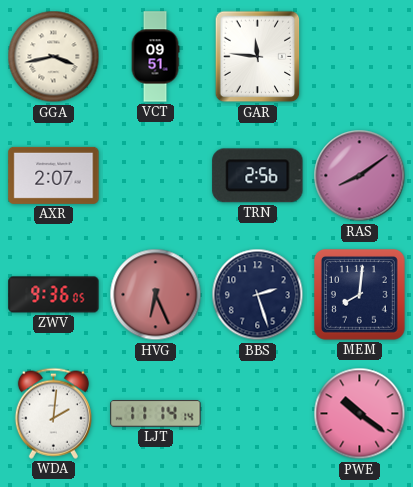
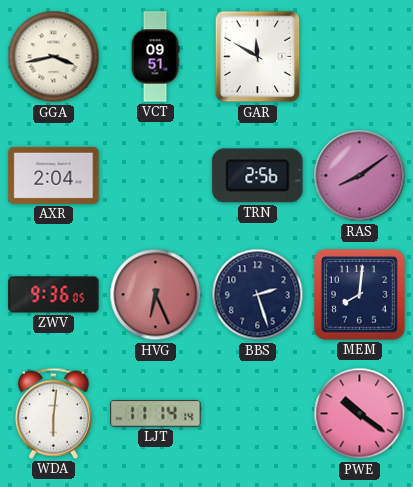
GAR: 11:46 -> 11:50 (258, 57)
AXR: 2:07 -> 2:04 (54, 175)
WDA: 2:01 -> 6:01 (53, 413)
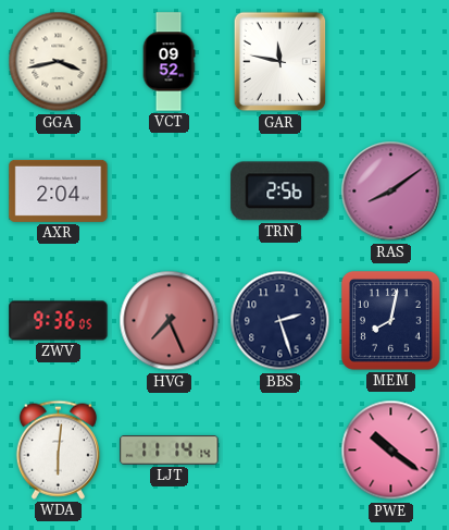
VCT: 09:51 -> 09:52 (169, 62)
GAR: 11:50 -> 11:47 (280, 62)
HVG: 6:26 -> 7:26 (170, 321)
MEM: 8:01 -> 8:02 (391, 321)
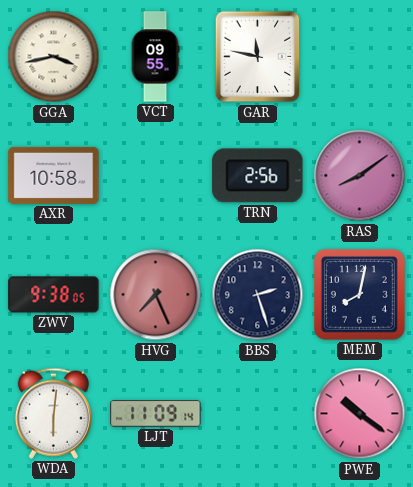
VCT: 09:52 -> 09:55 (155, 57)
AXR: 2:04 -> 10:58 (54, 175)
ZWV: 9:36 -> 9:38 (54, 295)
LJT: 11:14 -> 11:09 (156, 414)
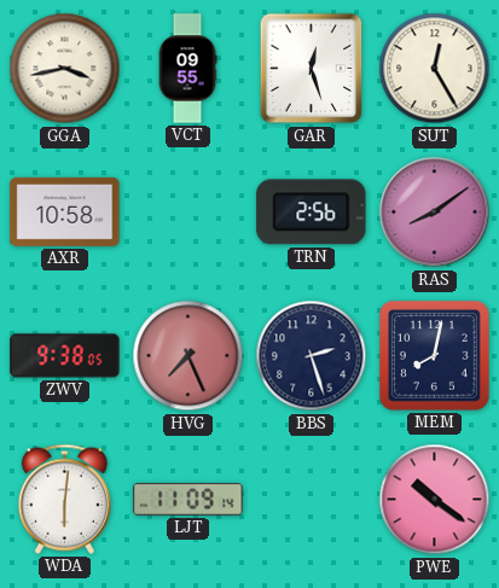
GAR: 11:47 -> 12:27 (312, 69)
SUT: none -> 12:25 (435, 69)
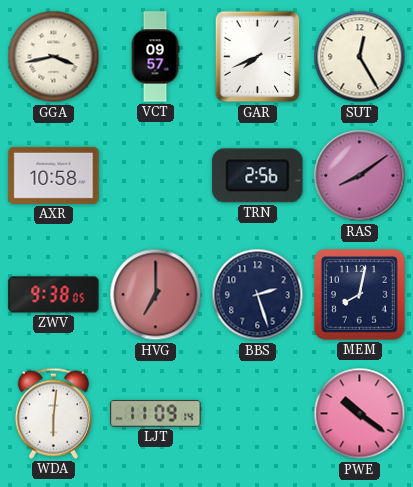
VCT: 09:55 -> 09:57 (155, 57)
GAR: 12:27 -> 7:41 (258, 57)
HVG: 7:26 -> 7:00 (156, 295)
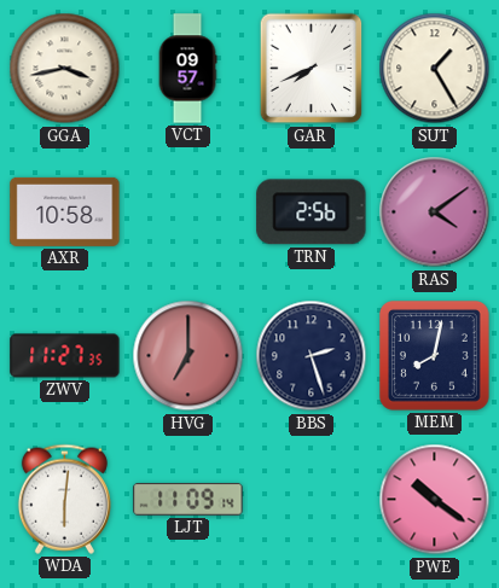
SUT: 12:25 -> 1:25 (435, 69)
RAS: 8:09 -> 4:09 (435, 213)
ZWV: 9:38 -> 11:27 (65, 356)
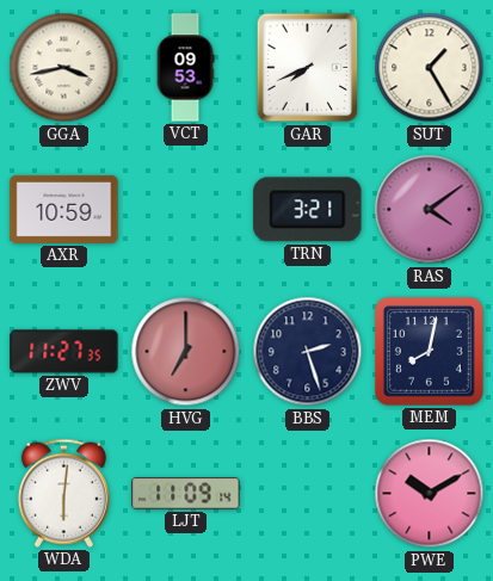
VCT: 09:57 -> 09:53 (185, 68)
AXR: 10:58 -> 10:59 (64, 209)
TRN: 2:56 -> 3:21 (308, 210)
PWE: 10:21 -> 10:10 (430, 494)
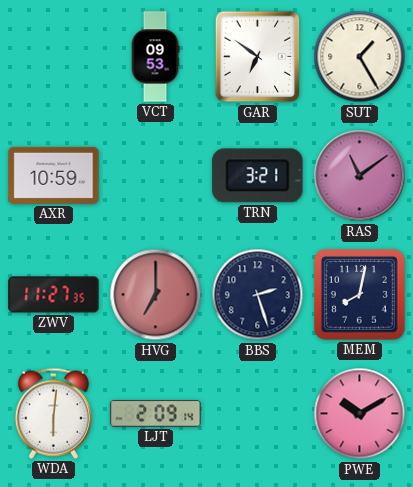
GGA: 3:43 -> none (64, 68)
GAR: 7:41 -> 6:51 (258, 57)
RAS: 4:09 -> 11:09 (360, 176)
LJT: 11:09 -> 2:09 (156, 414)
